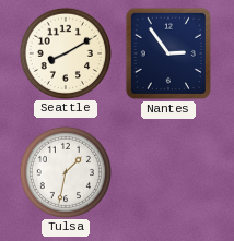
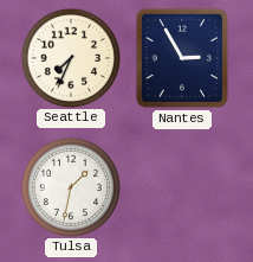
Seattle: 8:10 -> 7:34 (70, 57)
Nantes: 2:54 -> 2:55 (182, 58)
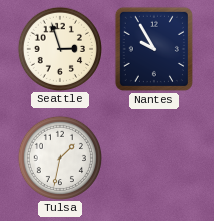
Seattle: 7:34 -> 2:57 (59, 48)
Nantes: 2:55 -> 9:55 (154, 49)
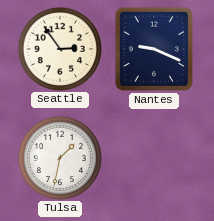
Seattle: 2:57 -> 2:54 (59, 48)
Nantes: 9:55 -> 9:19 (154, 49)
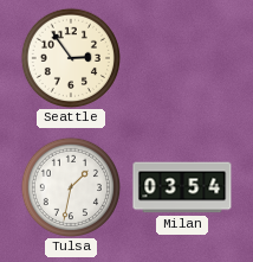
Nantes: 9:19 -> none (154, 49)
Milan: none -> 03:54 (182, 187)
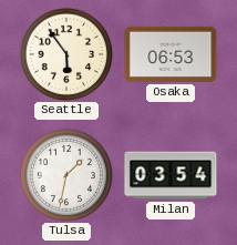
Seattle: 2:54 -> 5:54 (65, 53)
Osaka: none -> 06:53 (171, 54)
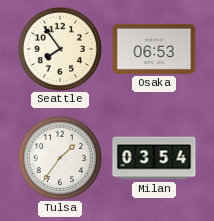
Seattle: 5:54 -> 7:54 (59, 48)
Tulsa: 1:32 -> 1:36 (59, 157)
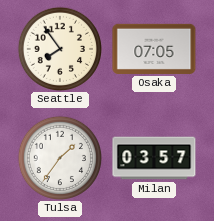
Osaka: 06:53 -> 07:05 (154, 49)
Milan: 03:54 -> 03:57 (154, 158)
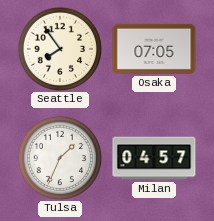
Tulsa: 1:36 -> 1:34 (59, 157)
Milan: 03:57 -> 04:57 (154, 158)
